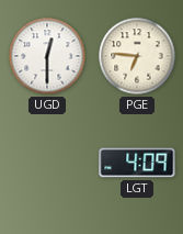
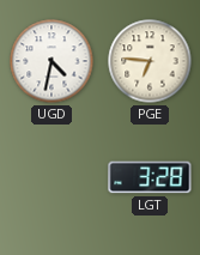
UGD: 12:30 -> 4:32 (51, 61)
LGT: 4:09 -> 3:28 (150, 177)
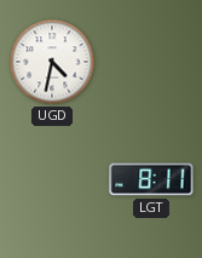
PGE: 6:46 -> none (150, 61)
LGT: 3:28 -> 8:11 (151, 179)
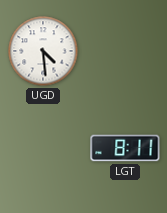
UGD: 4:32 -> 4:29 (43, 51)
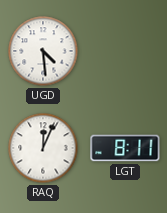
RAQ: none -> 12:04 (43, 148)
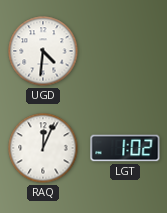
UGD: 4:29 -> 4:31 (43, 51)
LGT: 8:11 -> 1:02 (125, 148)
